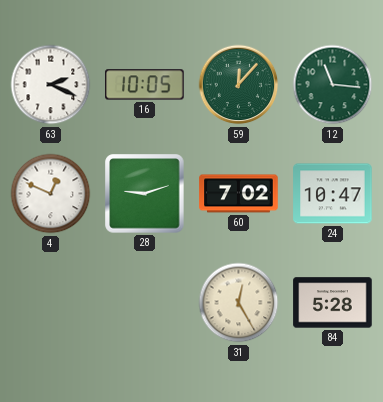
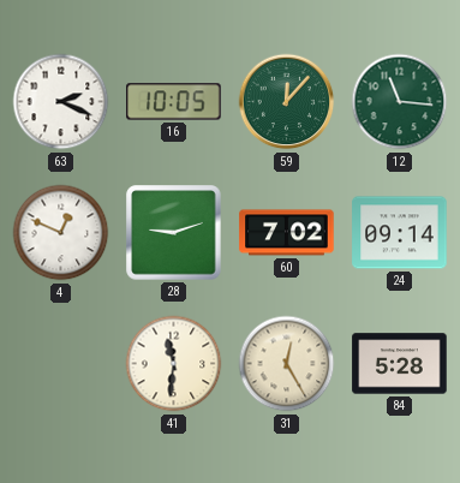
24: 10:47 -> 09:14 (400, 233)
41: none -> 11:31 (174, 364)
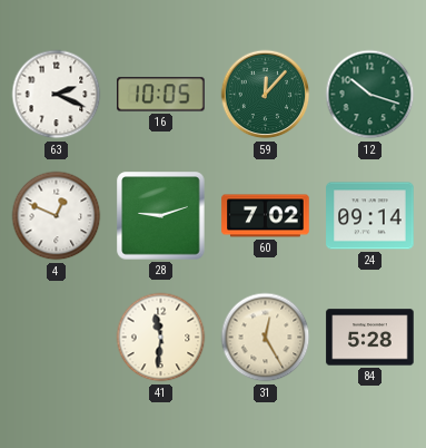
12: 11:16 -> 10:18 (370, 95)
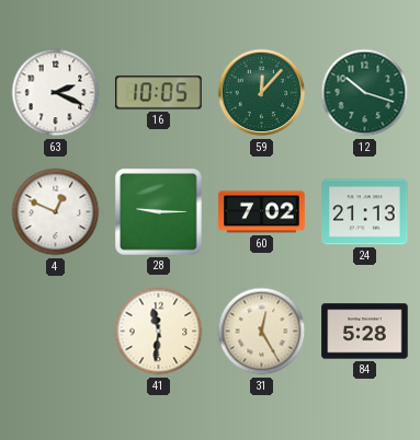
28: 9:12 -> 9:15 (159, 212)
24: 09:14 -> 21:13 (365, 212)
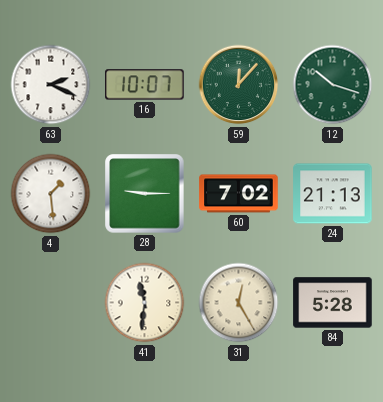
16: 10:05 -> 10:07 (145, 85)
4: 12:49 -> 1:29 (51, 194)
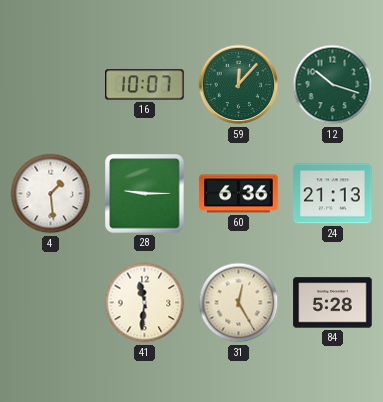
63: 2:19 -> none (51, 85)
60: 7:02 -> 6:36 (239, 194)
